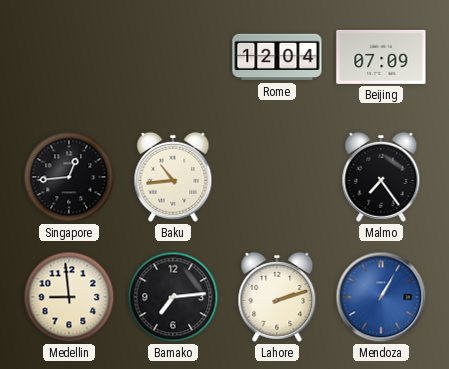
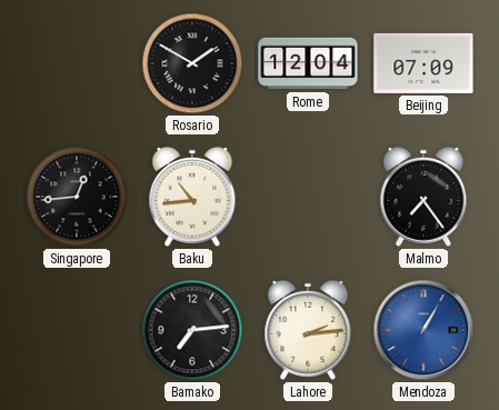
Rosario: none -> 1:50 (192, 63)
Medellin: 8:59 -> none (69, 297)
Lahore: 2:12 -> 2:14 (308, 330)
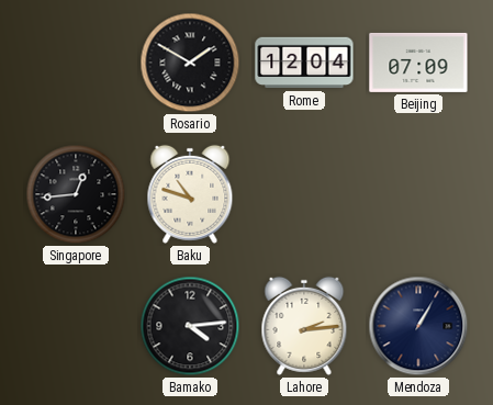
Baku: 10:44 -> 10:48 (190, 194)
Malmo: 7:24 -> none (423, 197)
Bamako: 7:14 -> 4:14 (190, 326)
Mendoza dial: blue -> navy (418, 326)
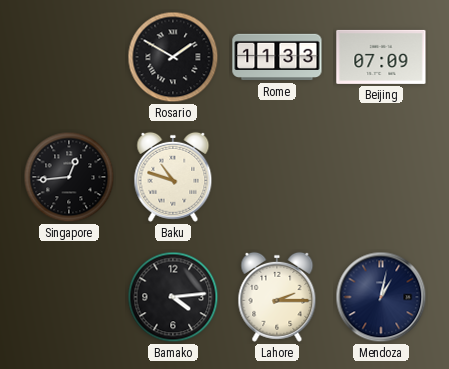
Rome: 12:04 -> 11:33 (277, 57)
Lahore: 2:14 -> 2:15 (277, 297)
Mendoza: 1:05 -> 1:02 (381, 297)
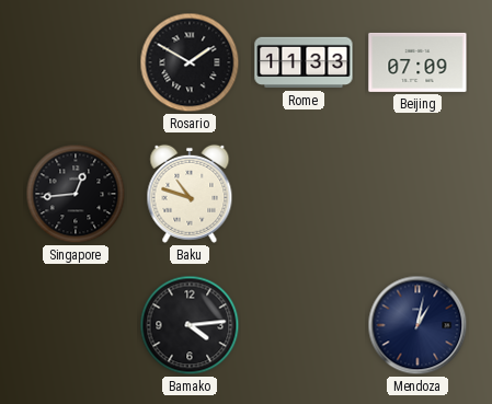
Lahore: 2:15 -> none (277, 297)
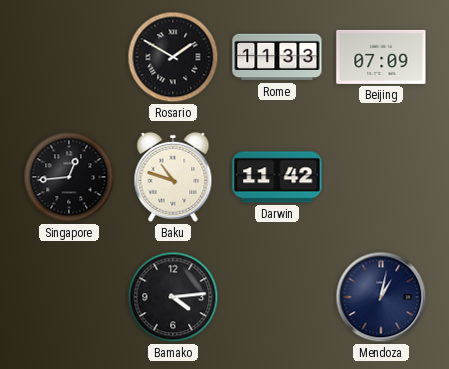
Darwin: none -> 11:42 (277, 177)
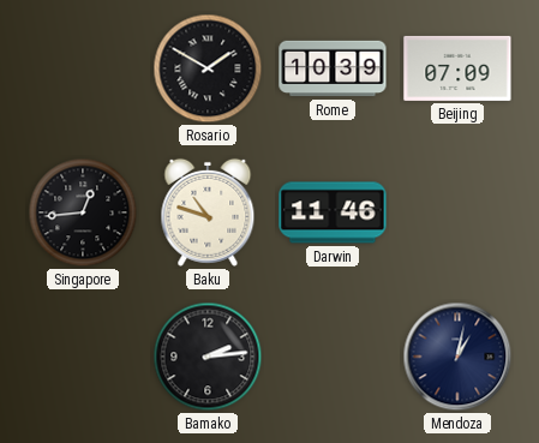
Rome: 11:33 -> 10:39 (333, 68)
Darwin: 11:42 -> 11:46 (333, 212)
Bamako: 4:14 -> 2:14 (208, 357)
